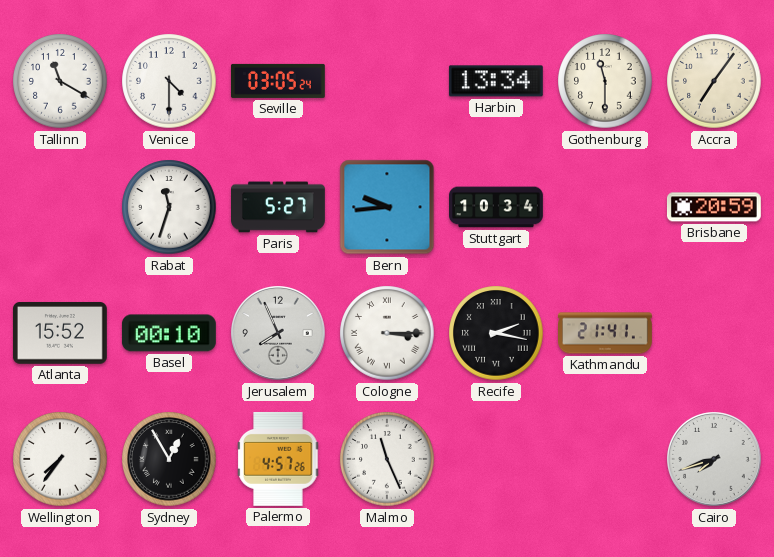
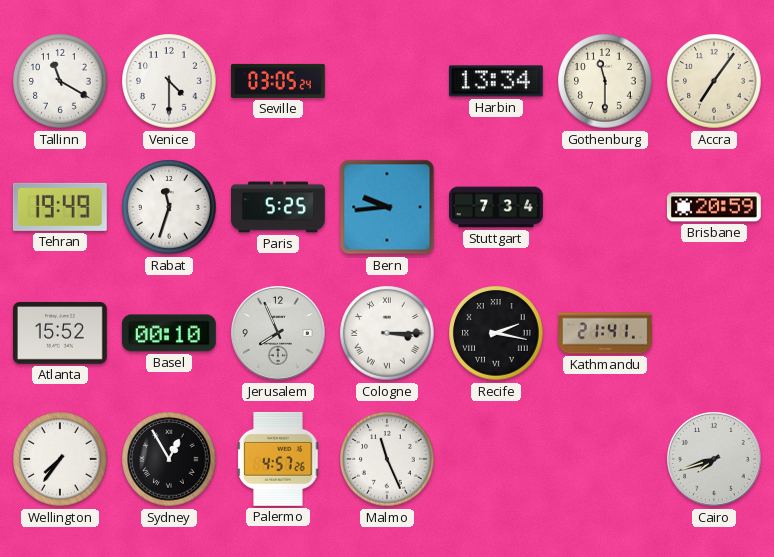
Tehran: none -> 19:49 (60, 207)
Paris: 5:27 -> 5:25 (279, 207)
Stuttgart: 10:34 -> 7:34 (497, 207)
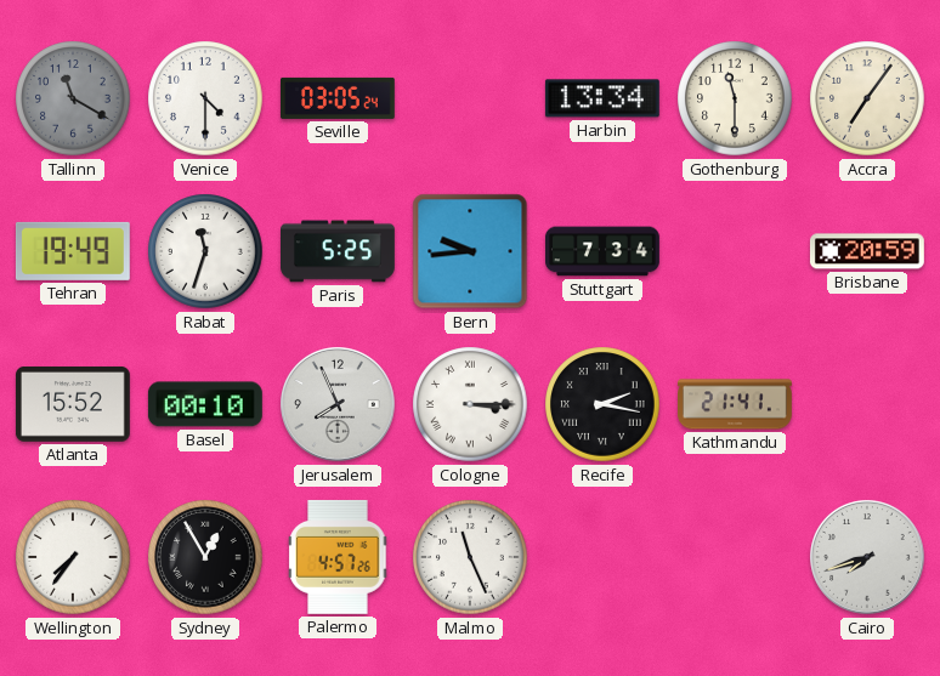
Tallinn dial: white -> grey (73, 98)
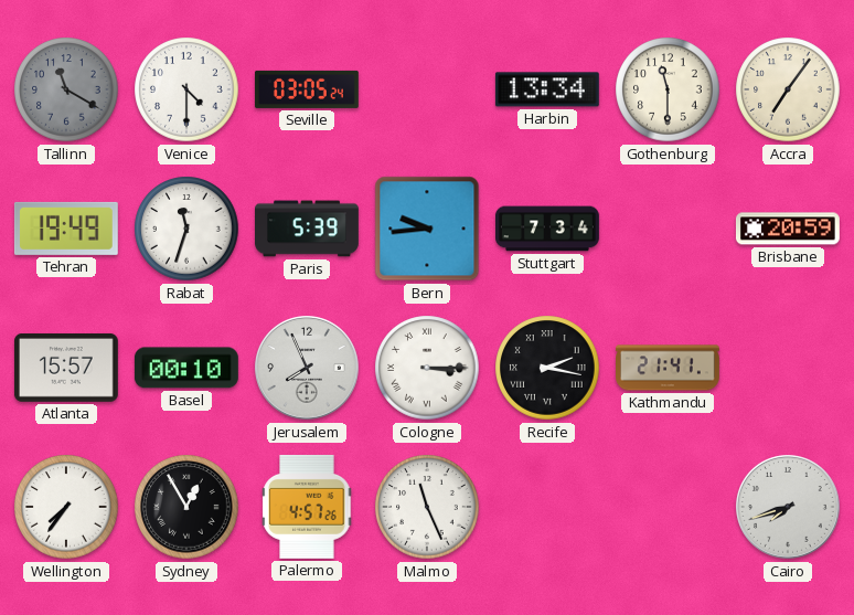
Paris: 5:25 -> 5:39 (308, 229)
Atlanta: 15:52 -> 15:57 (66, 368)
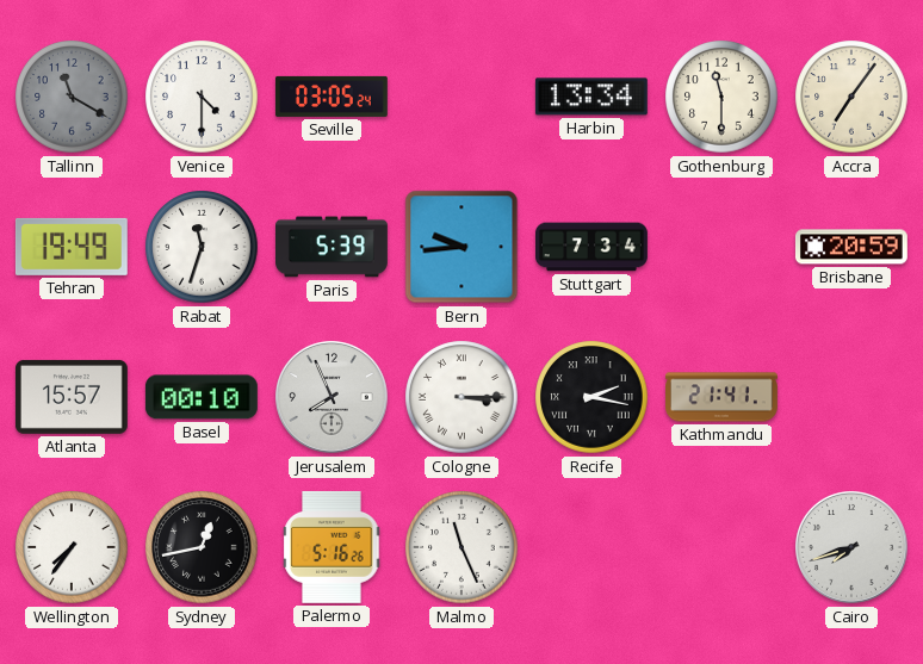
Sydney: 12:55 -> 12:43 (202, 547)
Palermo: 4:57 -> 5:16 (332, 547)
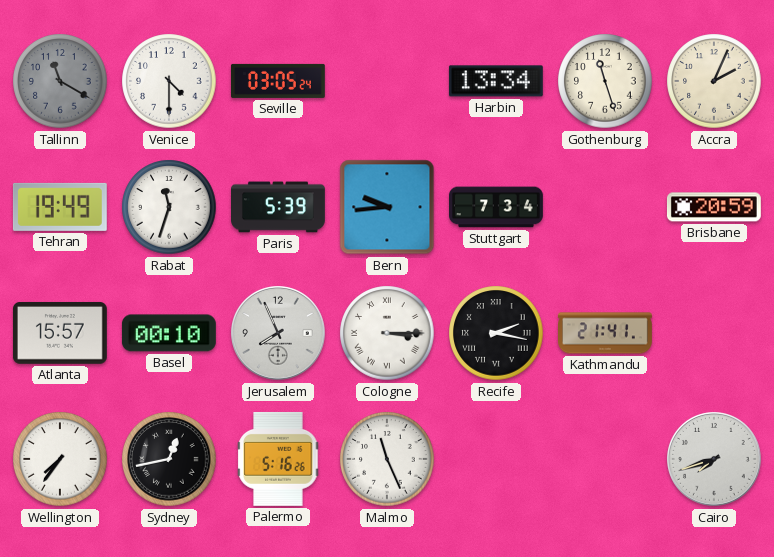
Gothenburg: 11:30 -> 11:27 (605, 81)
Accra: 7:06 -> 2:04 (714, 81)
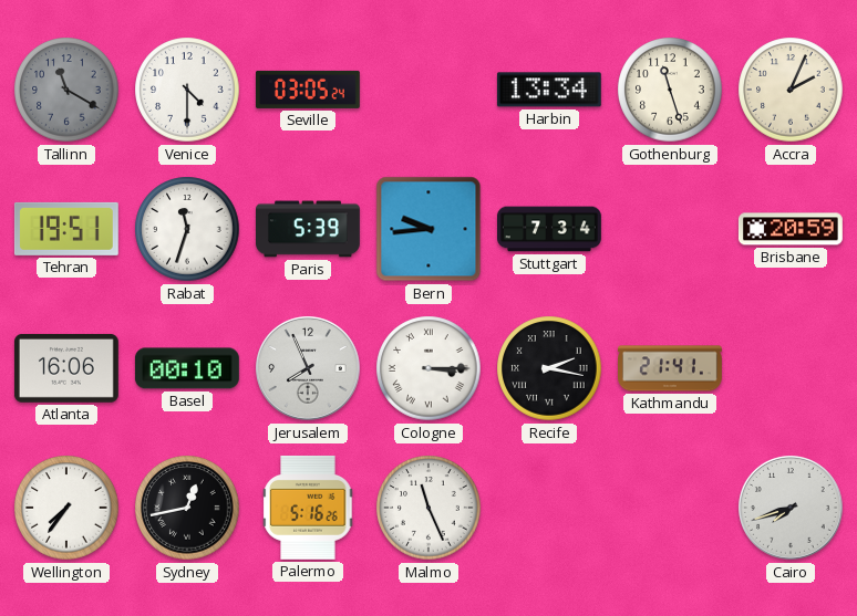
Tehran: 19:49 -> 19:51 (66, 229)
Atlanta: 15:57 -> 16:06 (66, 368)
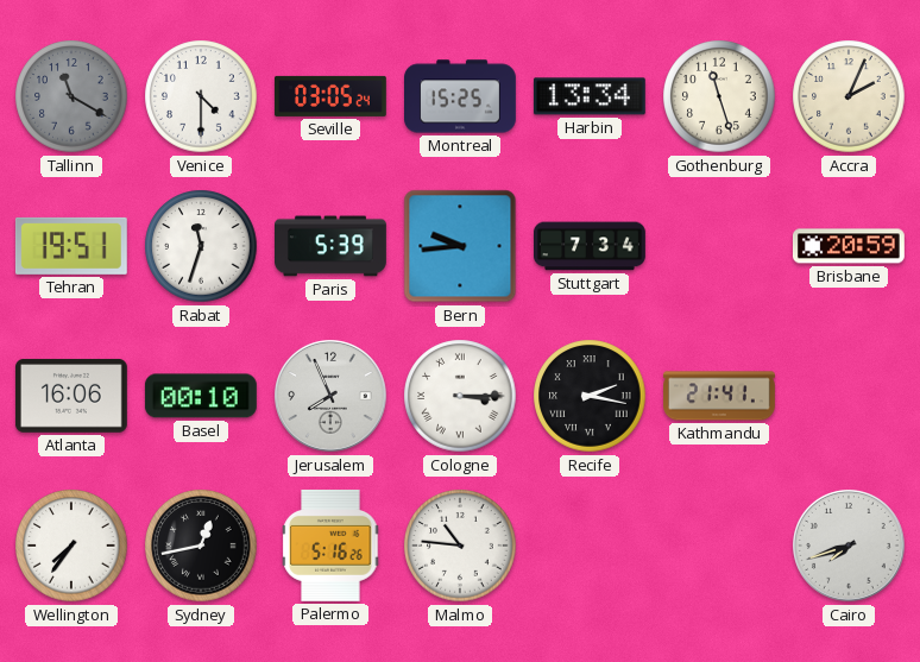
Montreal: none -> 15:25 (461, 96)
Malmo: 11:26 -> 10:46 (460, 546)
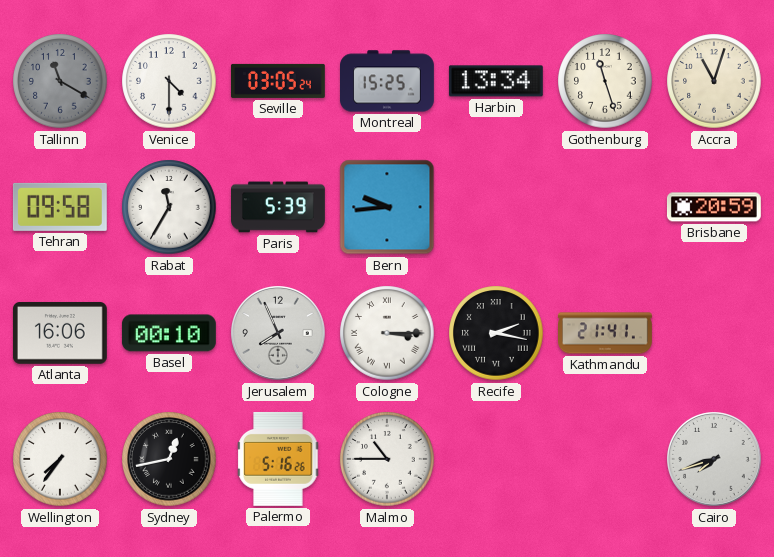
Accra: 2:04 -> 11:03 (714, 81)
Tehran: 19:51 -> 09:58 (60, 207)
Rabat: 11:33 -> 11:35 (169, 207)
Stuttgart: 7:34 -> none (591, 246)
Malmo: 10:46 -> 10:45 (387, 459)
